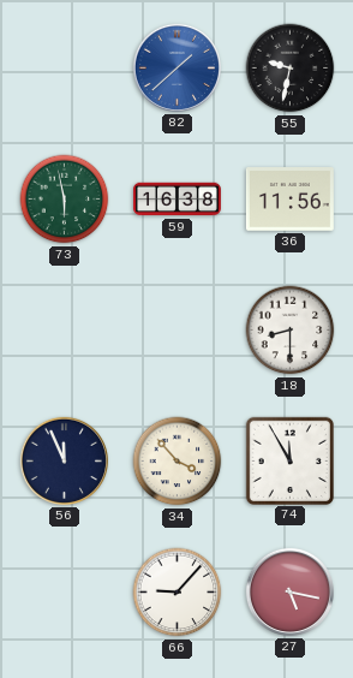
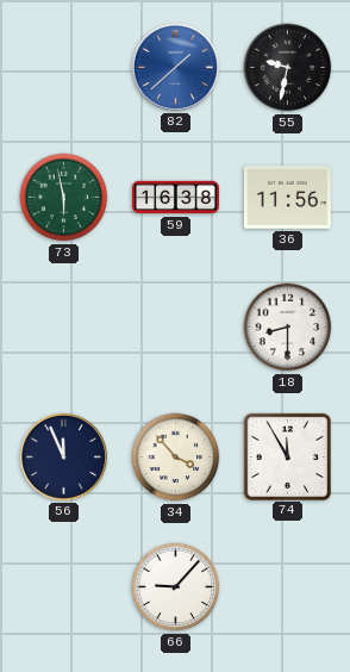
27: 5:17 -> none (289, 591)
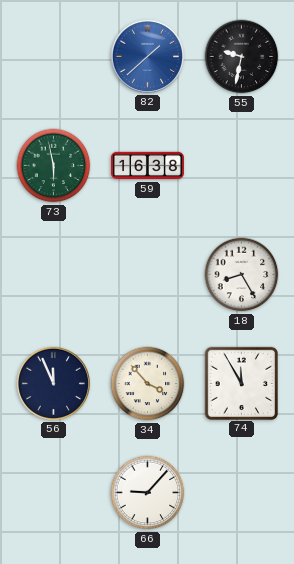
36: 11:56 -> none (287, 198)
18: 8:30 -> 8:25 (242, 275)
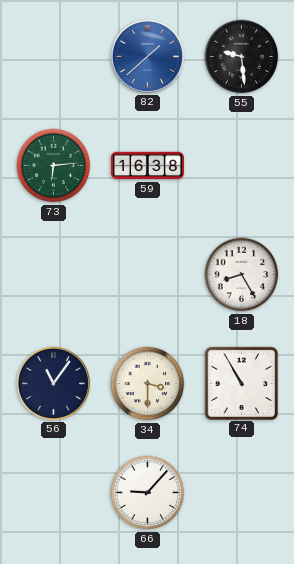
55: 9:32 -> 9:29 (242, 57)
73: 5:58 -> 6:14 (54, 166)
56: 11:56 -> 11:06 (53, 383)
34: 3:53 -> 3:30 (148, 384)
74: 11:55 -> 10:55 (241, 383)
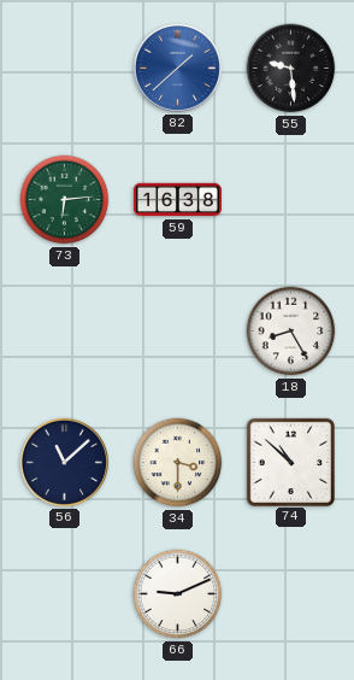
56: 11:06 -> 11:08 (64, 462)
74: 10:55 -> 10:52 (290, 462)
66: 9:07 -> 9:11 (178, 594)
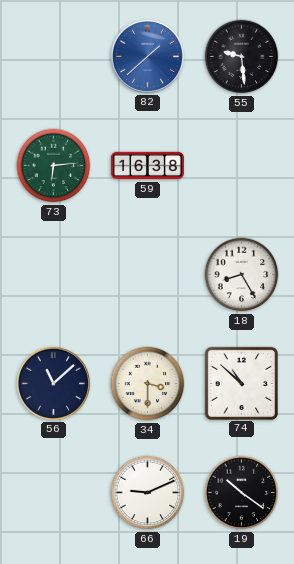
19: none -> 10:21 (242, 493)
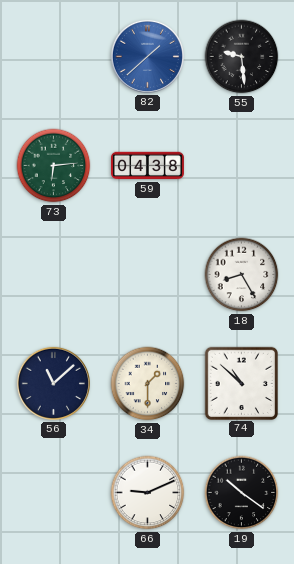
59: 16:38 -> 04:38 (147, 166)
34: 3:30 -> 1:30 (148, 384)
